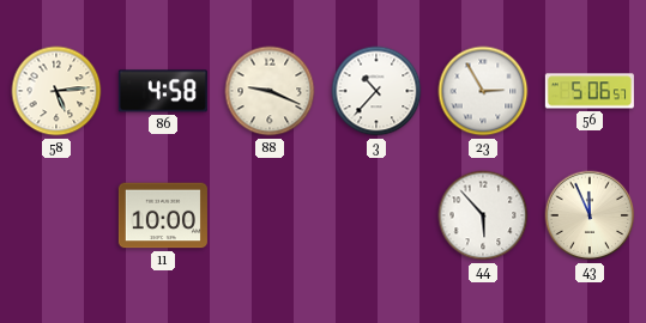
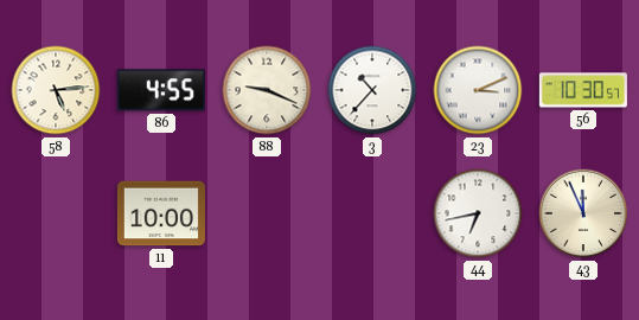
86: 4:58 -> 4:55 (161, 90)
23: 2:55 -> 3:11 (478, 90)
56: 5:06 -> 10:30 (583, 90)
44: 5:53 -> 6:43 (478, 213)
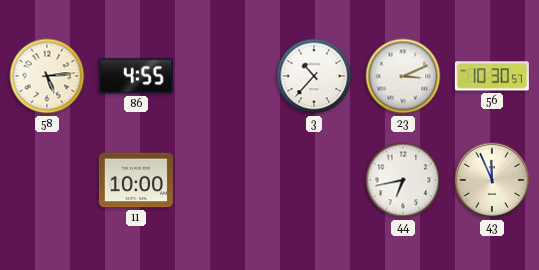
88: 9:19 -> none (267, 90)
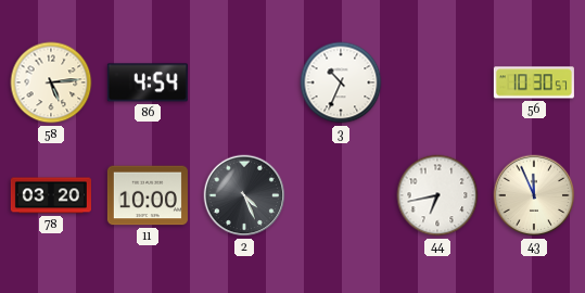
86: 4:55 -> 4:54 (148, 82)
3: 10:37 -> 10:34 (341, 82)
23: 3:11 -> none (403, 76)
78: none -> 03:20 (51, 195)
2: none -> 4:26 (244, 195)
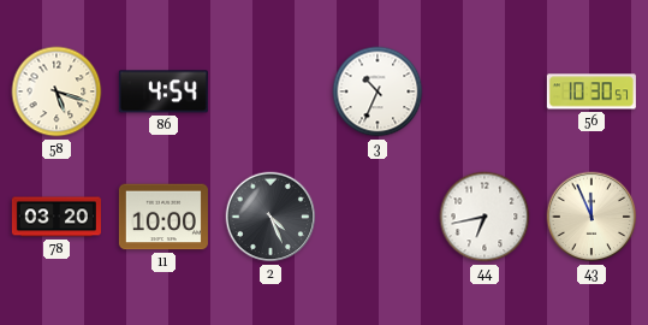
58: 5:14 -> 5:18 (57, 91)
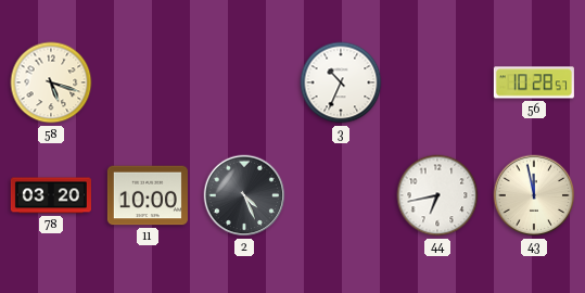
86: 4:54 -> none (164, 91)
56: 10:30 -> 10:28 (534, 82)
43: 11:56 -> 11:58 (534, 195)
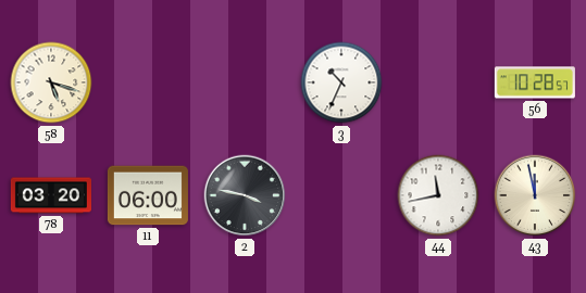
11: 10:00 -> 06:00 (148, 195)
2: 4:26 -> 3:47 (245, 195)
44: 6:43 -> 11:43 (438, 195)
